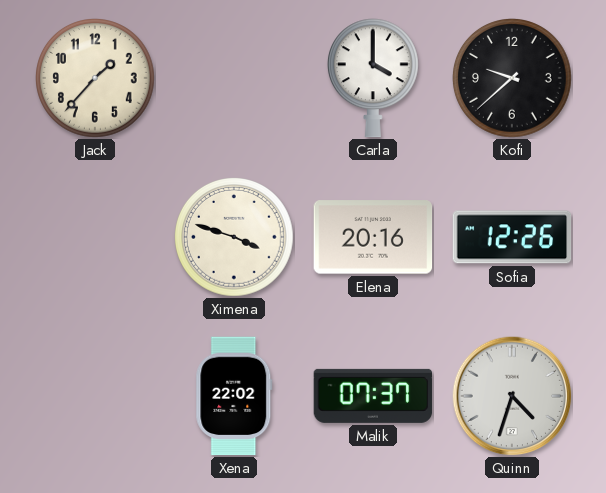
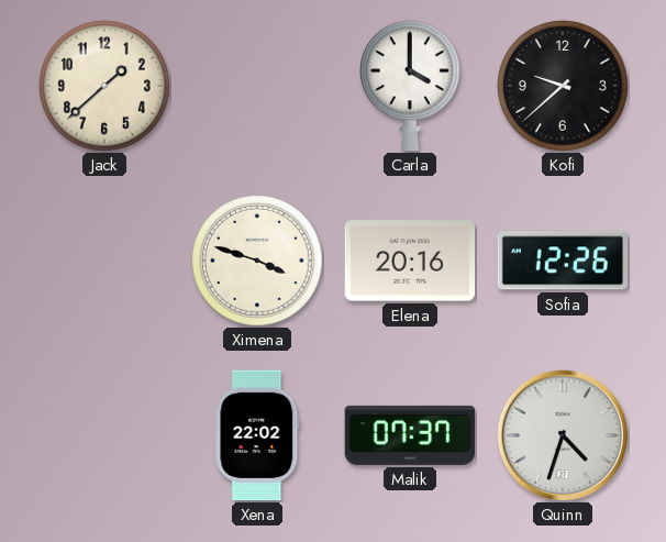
Jack: 1:37 -> 1:38 (106, 87)
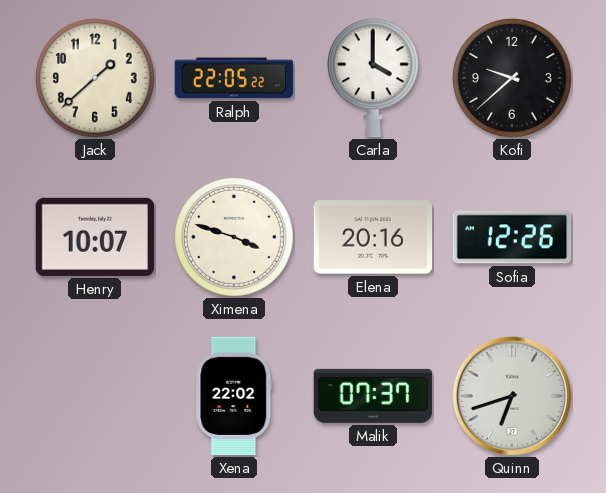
Ralph: none -> 22:05 (234, 78)
Henry: none -> 10:07 (95, 237)
Quinn: 4:33 -> 6:42 (512, 396)
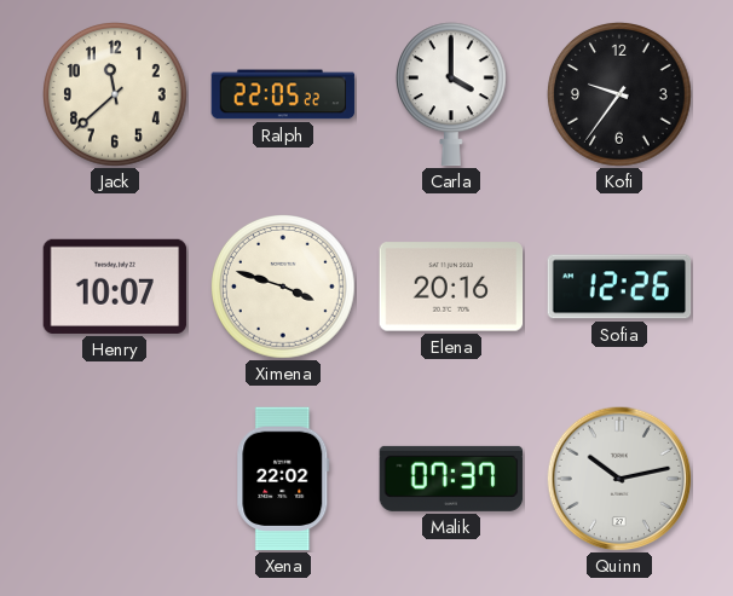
Jack: 1:38 -> 11:38 (116, 96)
Kofi: 9:38 -> 9:36 (621, 96)
Quinn: 6:42 -> 10:13 (619, 479)
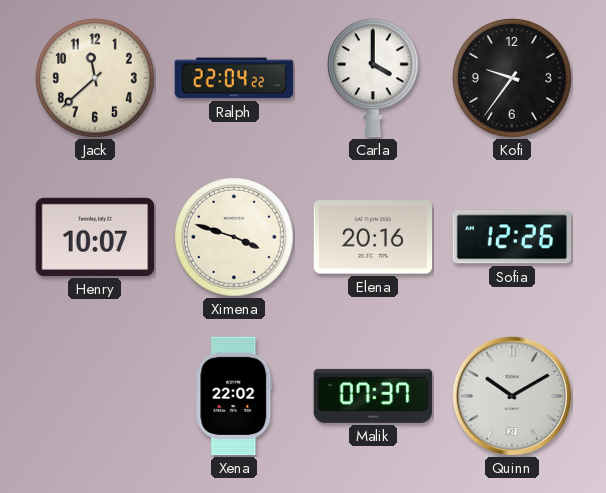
Ralph: 22:05 -> 22:04 (234, 78)
Quinn: 10:13 -> 10:10 (512, 396)
